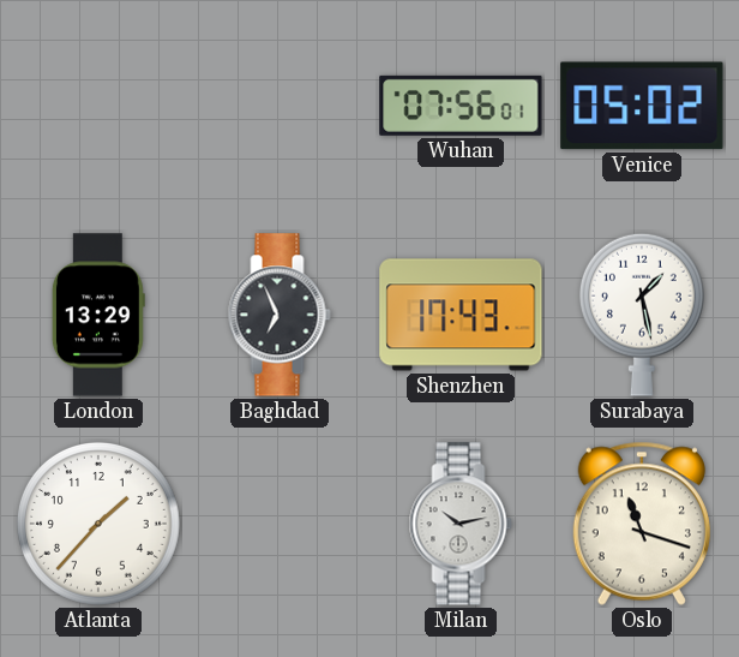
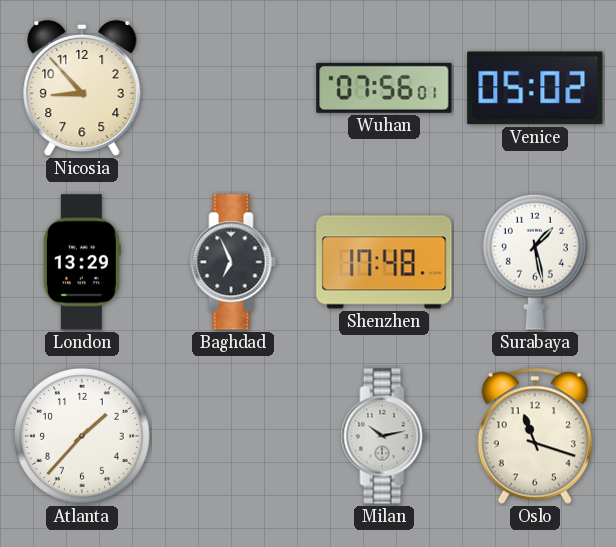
Nicosia: none -> 8:53 (82, 88)
Shenzhen: 17:43 -> 17:48 (384, 262)
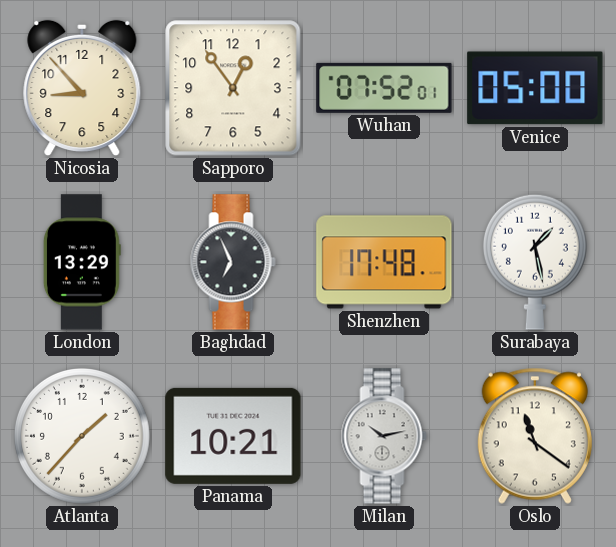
Sapporo: none -> 12:54 (233, 88)
Wuhan: 07:56 -> 07:52 (384, 88)
Venice: 05:02 -> 05:00 (535, 88)
Panama: none -> 10:21 (233, 436)
Oslo: 11:18 -> 11:21 (535, 436)
